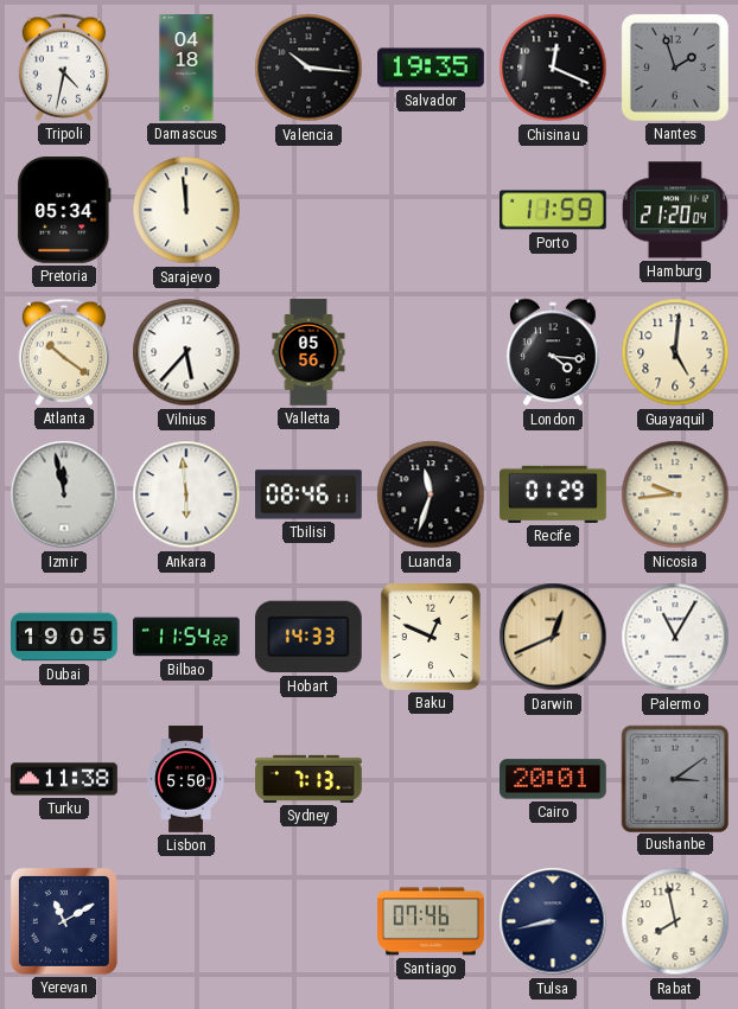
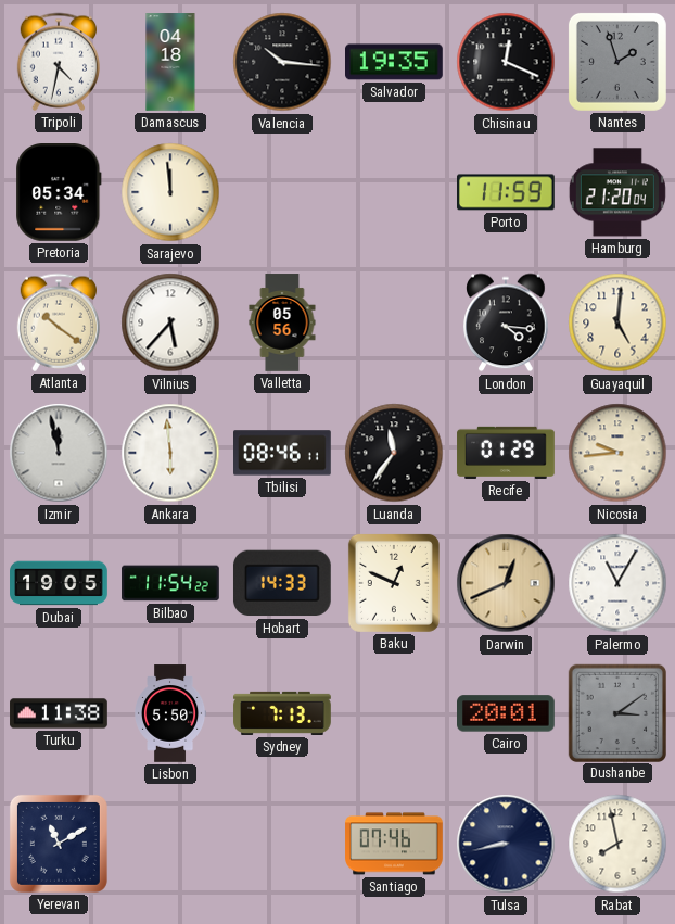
Luanda: 11:33 -> 11:36 (394, 453)
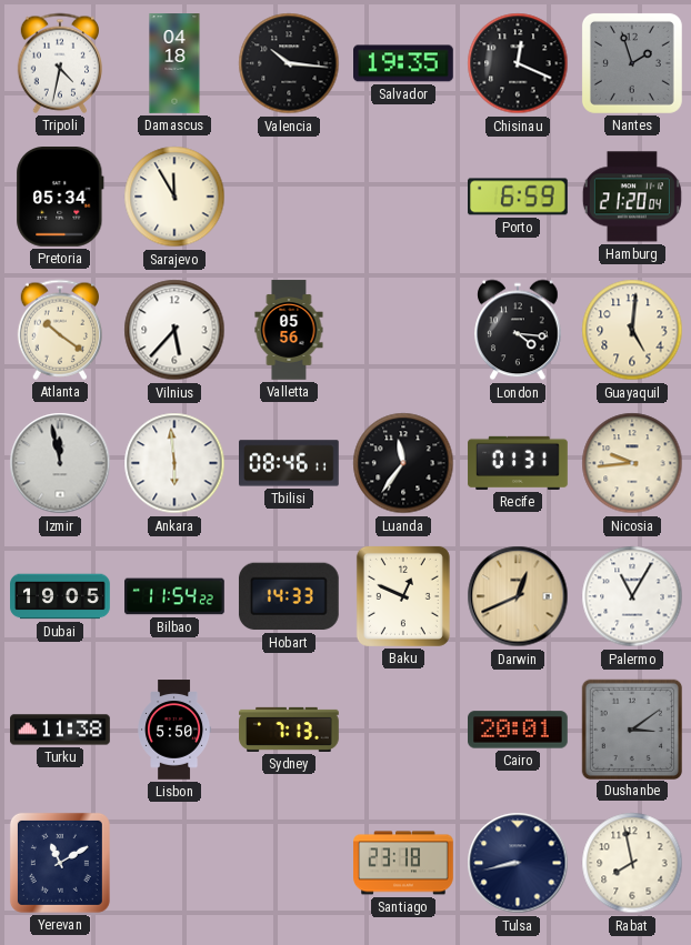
Sarajevo: 11:59 -> 11:55 (174, 197)
Porto: 11:59 -> 6:59 (519, 197)
Recife: 01:29 -> 01:31 (518, 463)
Santiago: 07:46 -> 23:18 (403, 863)
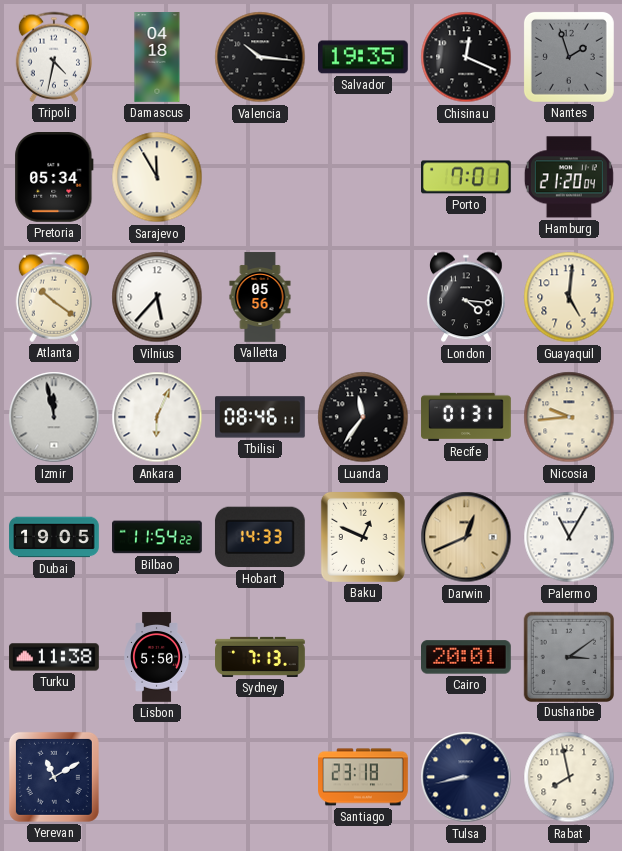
Porto: 6:59 -> 7:01 (467, 177)
Ankara: 5:59 -> 6:04 (157, 417)
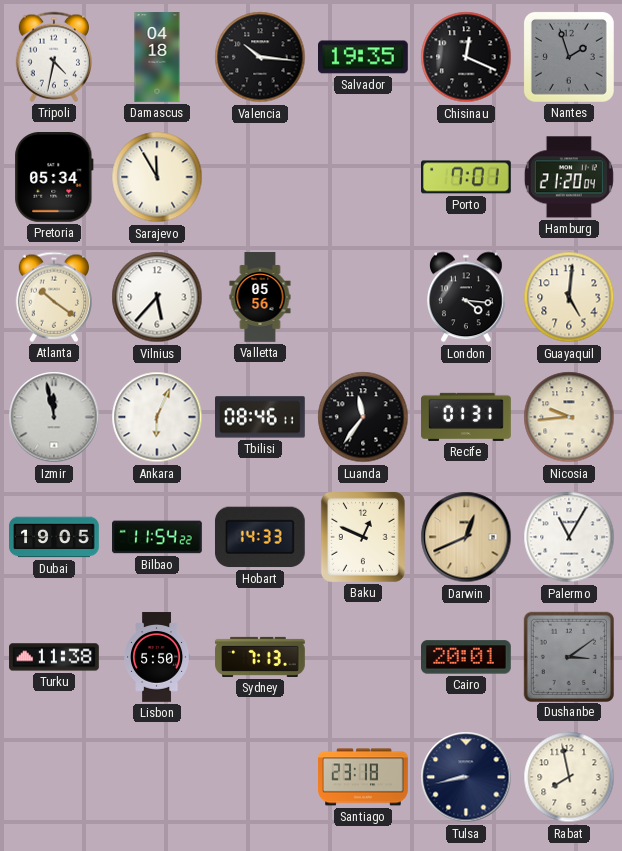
Yerevan: 11:10 -> none (54, 777)
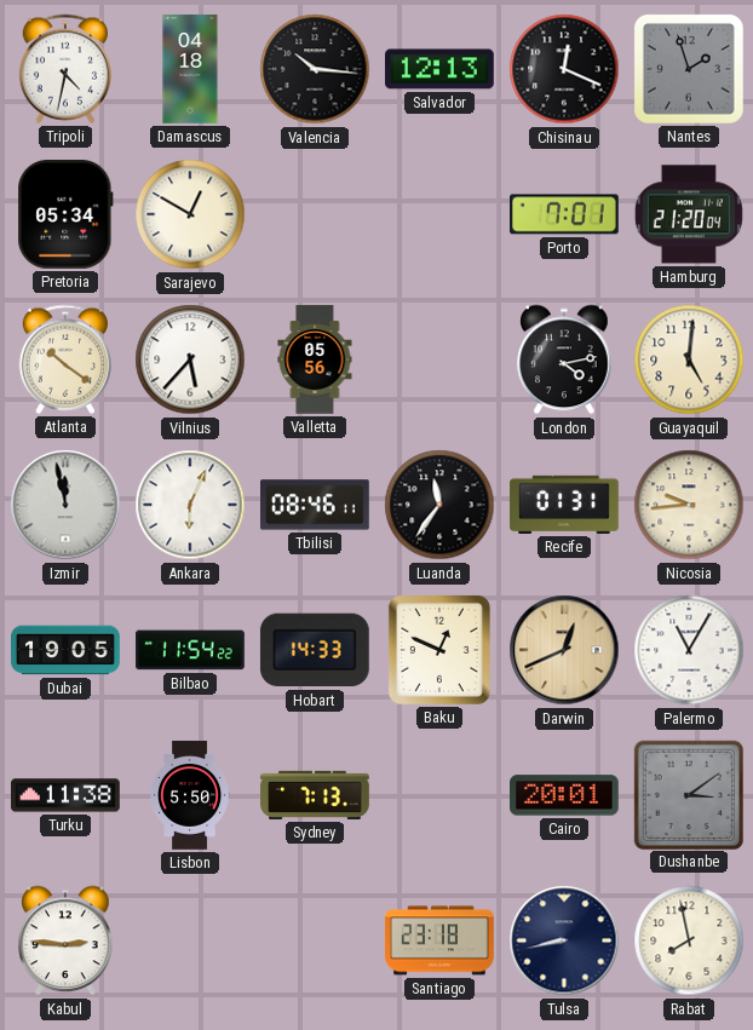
Salvador: 19:35 -> 12:13 (441, 69)
Sarajevo: 11:55 -> 12:50 (190, 214)
London: 4:16 -> 4:13 (564, 359)
Kabul: none -> 2:46 (65, 940)
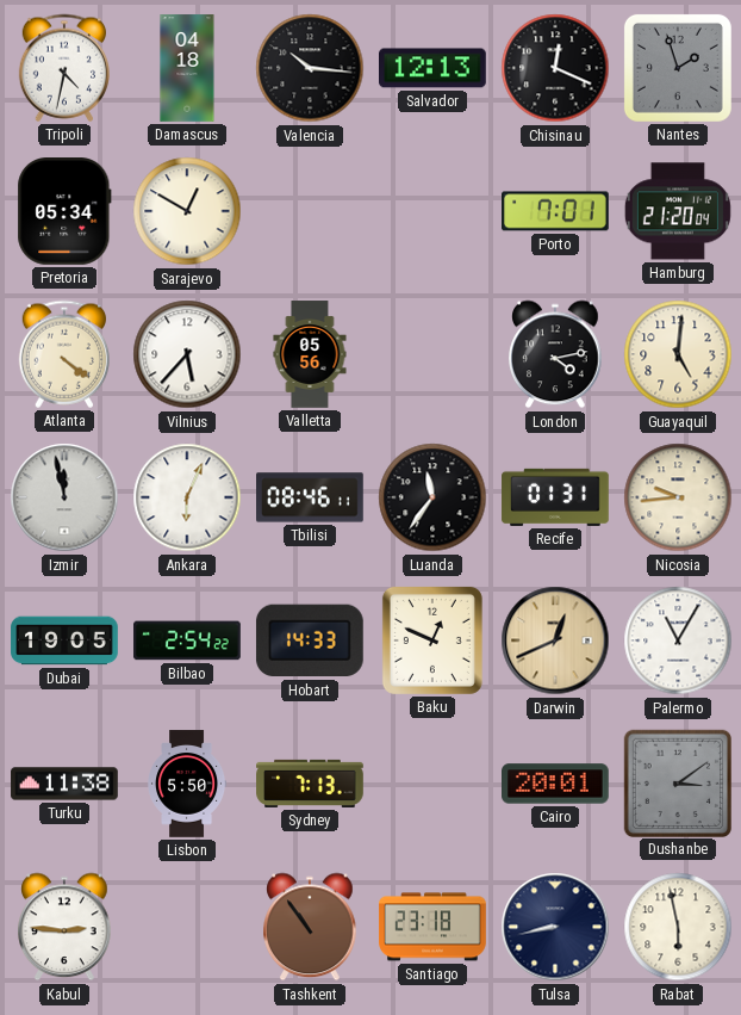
Atlanta: 10:21 -> 4:21 (63, 354)
Bilbao: 11:54 -> 2:54 (187, 640)
Tashkent: none -> 10:54 (310, 927)
Rabat: 7:58 -> 5:58 (678, 927)
